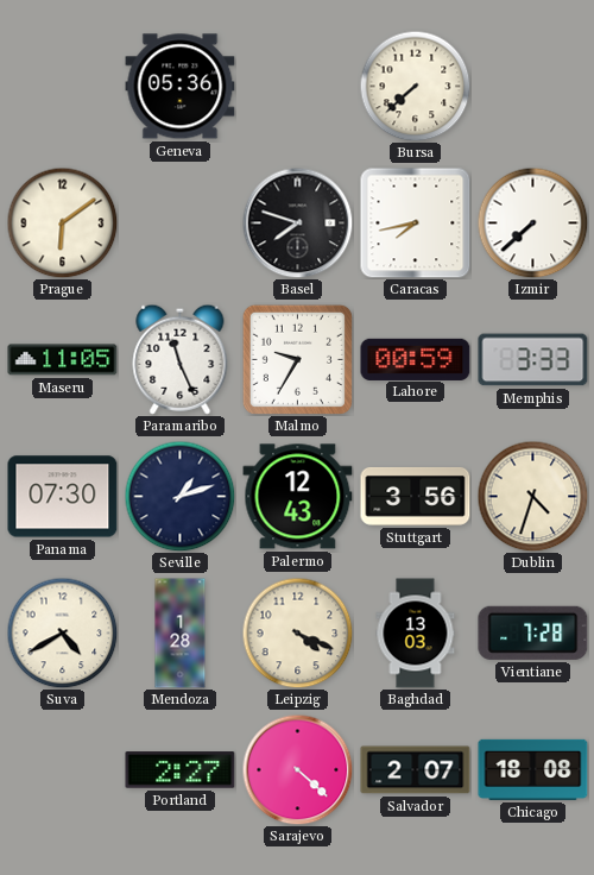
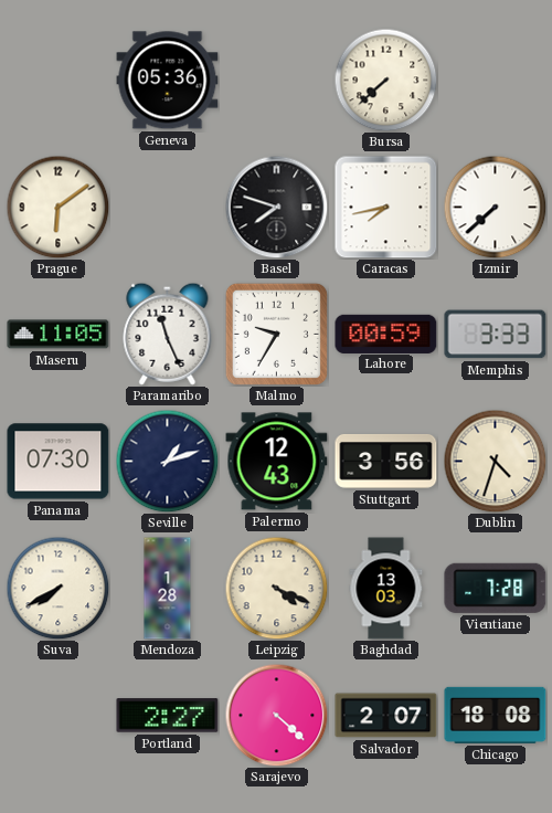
Suva: 4:40 -> 7:40 (57, 588)
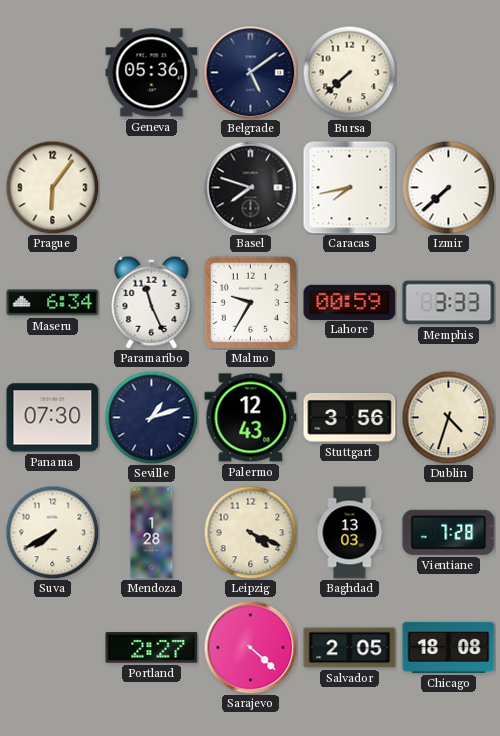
Belgrade: none -> 5:09 (250, 72)
Prague: 6:09 -> 6:06 (52, 187)
Maseru: 11:05 -> 6:34 (53, 303)
Salvador: 2:07 -> 2:05 (350, 648)
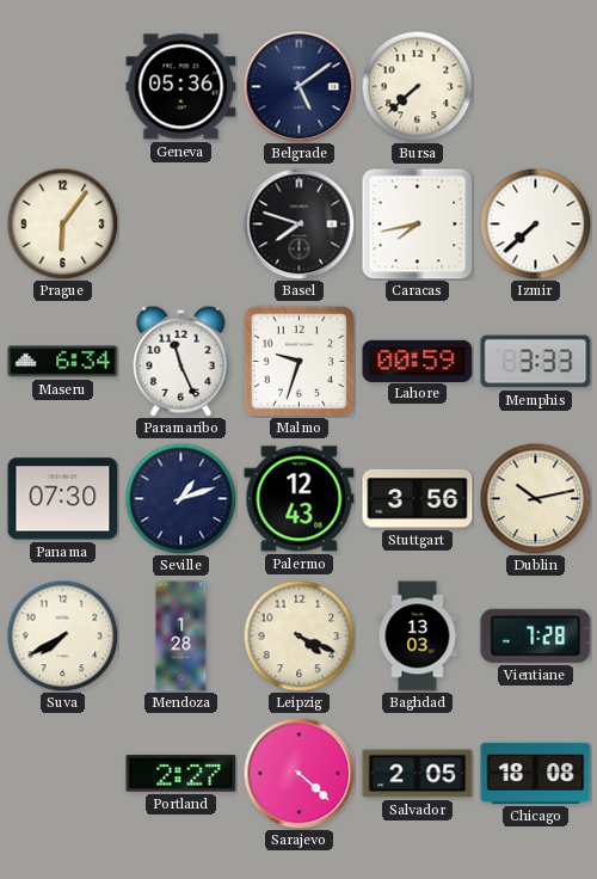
Malmo: 9:35 -> 9:33 (298, 361)
Dublin: 4:33 -> 10:13 (535, 498)
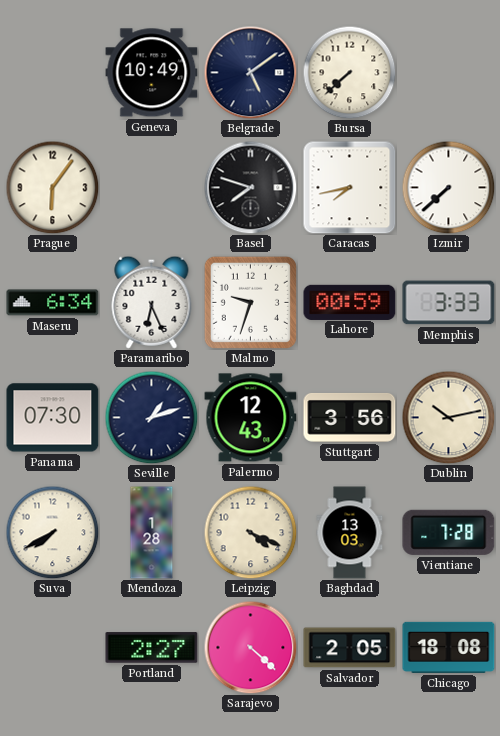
Geneva: 05:36 -> 10:49 (152, 73)
Paramaribo: 11:26 -> 6:26 (152, 302)
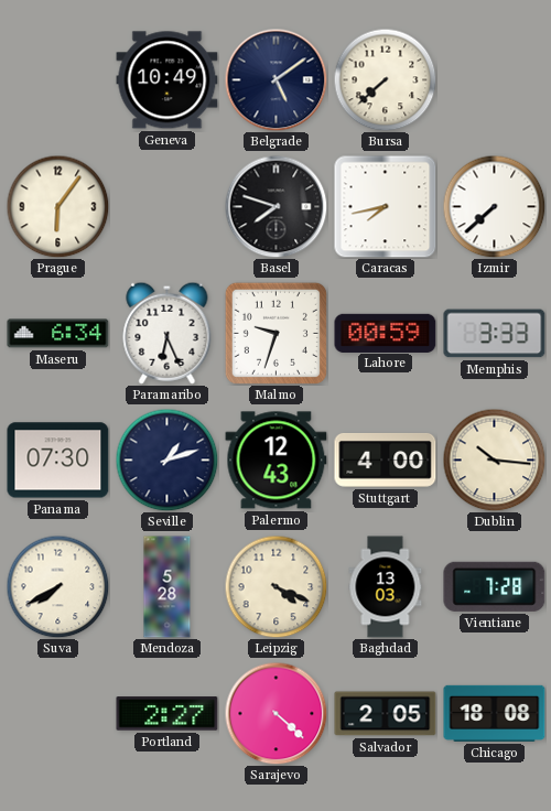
Stuttgart: 3:56 -> 4:00 (386, 461)
Dublin: 10:13 -> 10:16 (494, 459)
Mendoza: 1:28 -> 5:28 (168, 587)
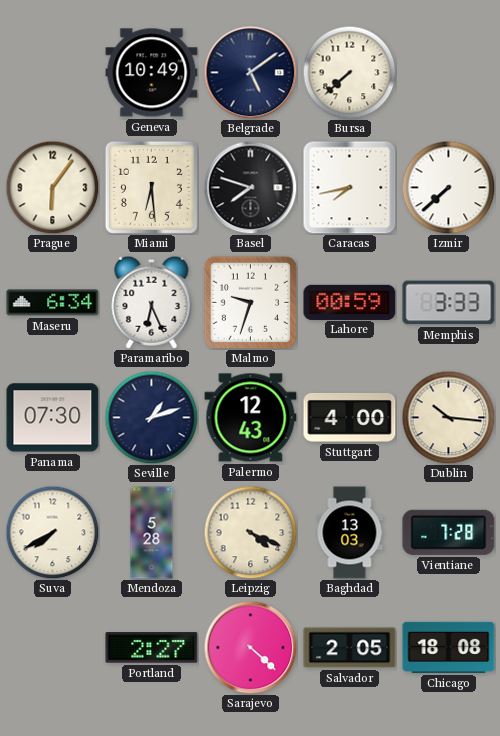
Miami: none -> 6:29 (151, 187)
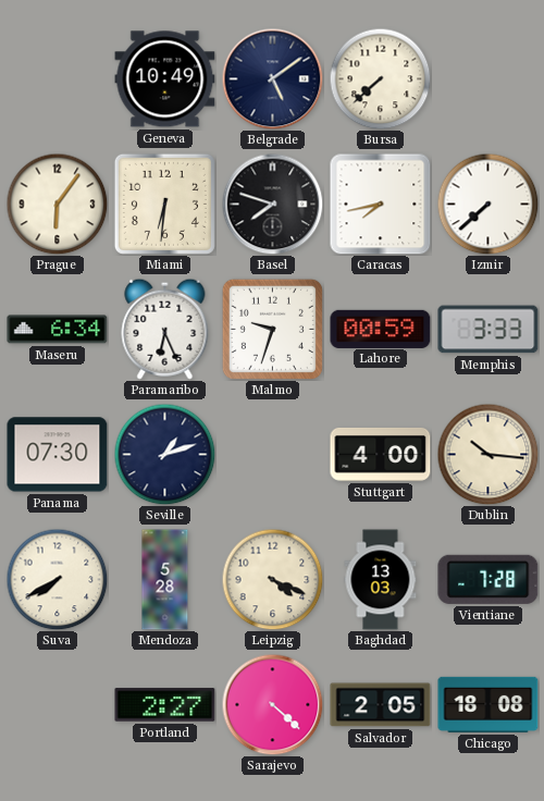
Miami: 6:29 -> 6:31 (164, 204)
Palermo: 12:43 -> none (251, 418)
